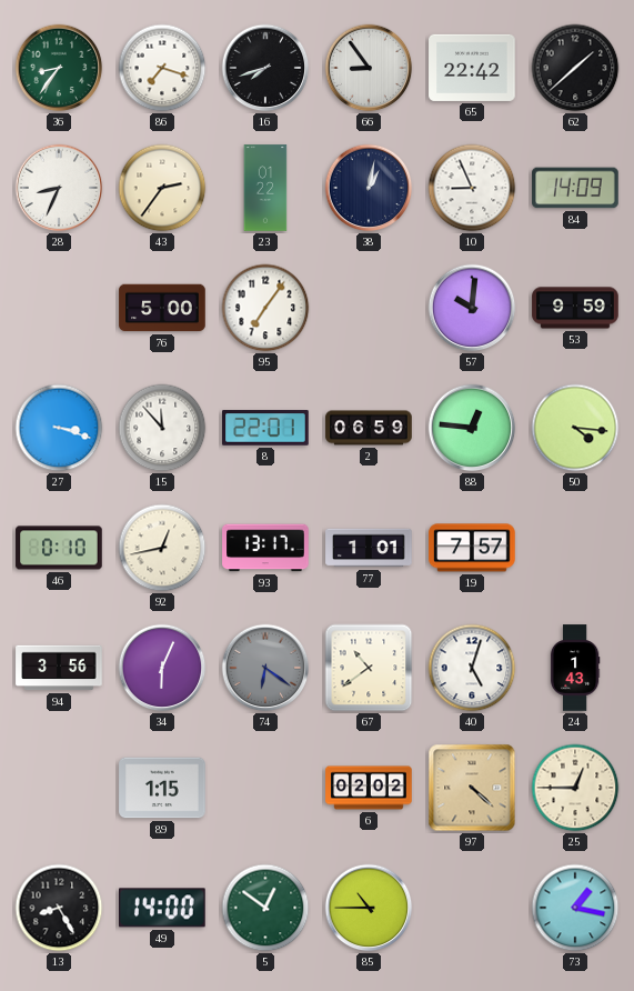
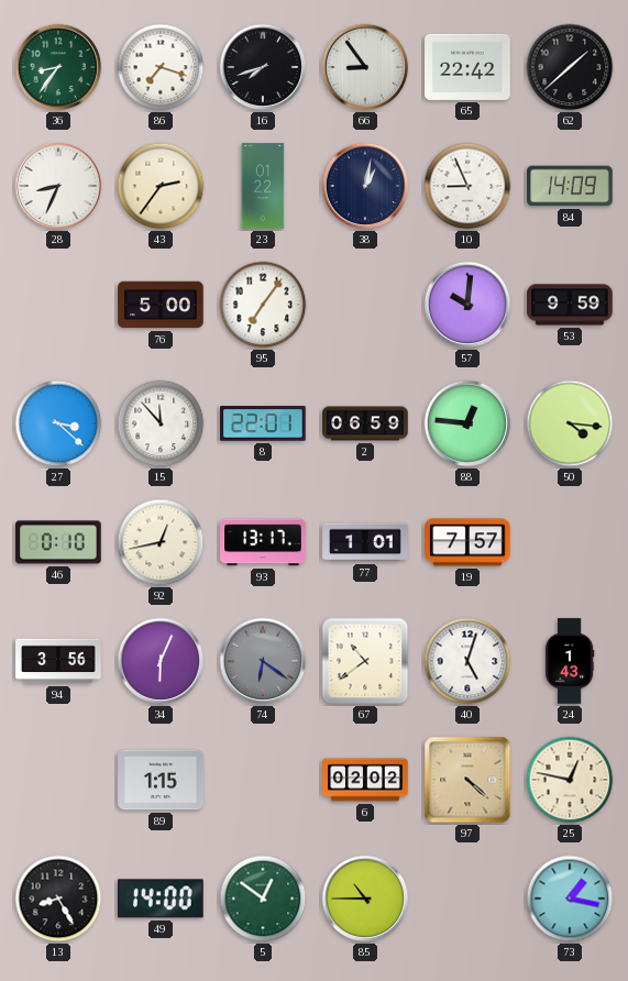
27: 3:18 -> 3:22 (58, 423)
25: 12:45 -> 12:47 (570, 780)
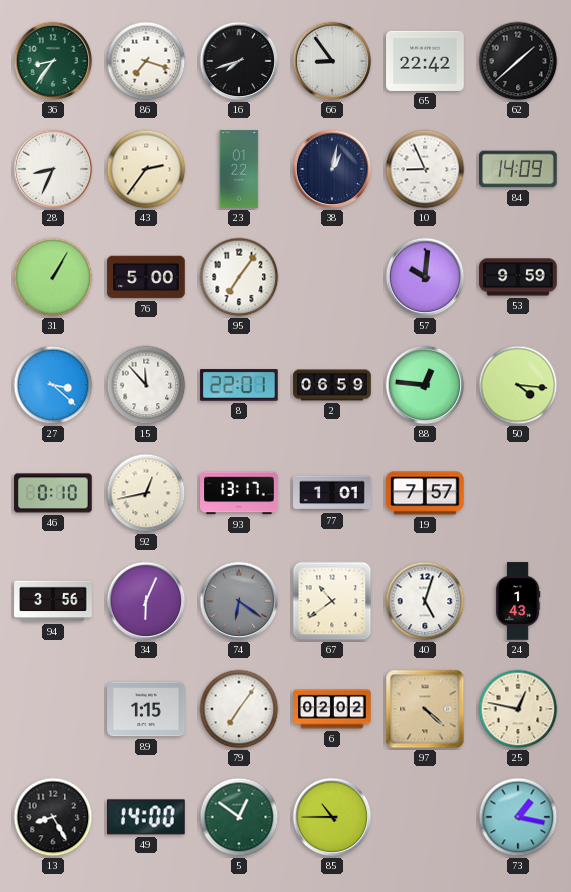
31: none -> 1:05 (53, 277)
79: none -> 7:06 (239, 709)
